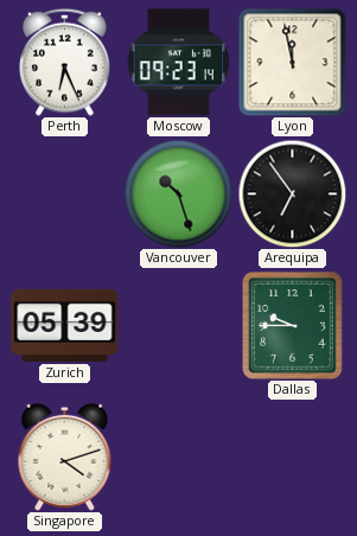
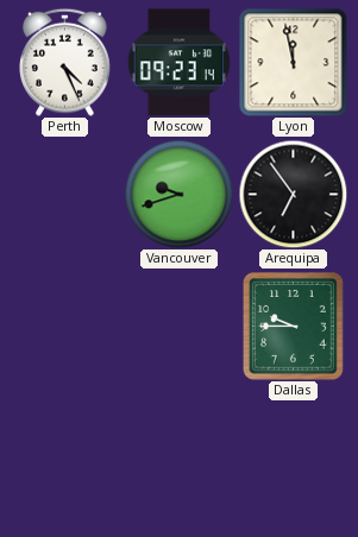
Perth: 6:26 -> 4:26 (65, 62)
Vancouver: 10:27 -> 9:42 (178, 194)
Zurich: 05:39 -> none (65, 325)
Singapore: 4:12 -> none (65, 457)
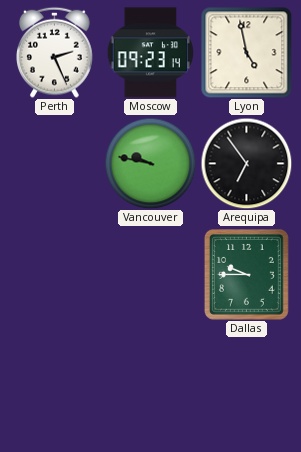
Perth: 4:26 -> 2:26 (55, 52)
Lyon: 11:58 -> 4:58 (247, 53)
Vancouver: 9:42 -> 9:47 (150, 163)
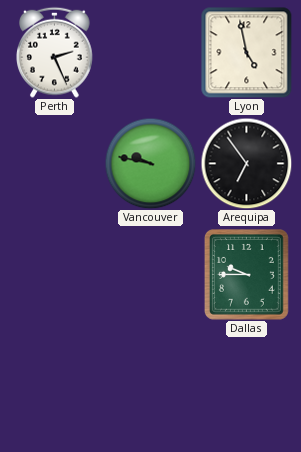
Moscow: 09:23 -> none (151, 53)
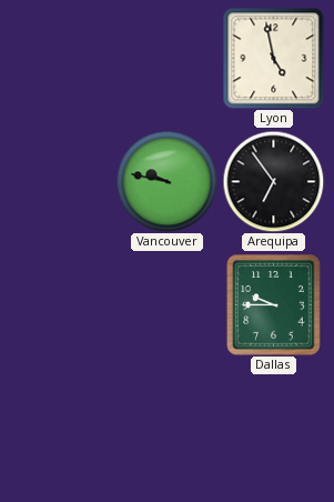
Perth: 2:26 -> none (55, 52)
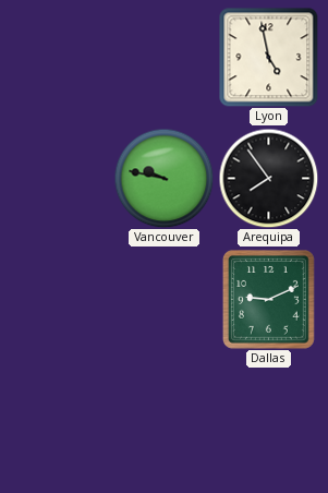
Arequipa: 6:54 -> 7:54 (268, 178)
Dallas: 9:45 -> 9:11 (268, 300)
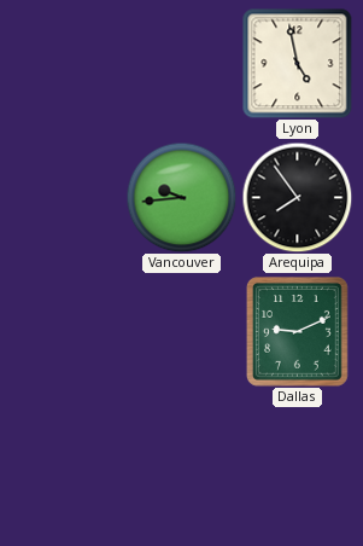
Vancouver: 9:47 -> 9:44 (181, 197)
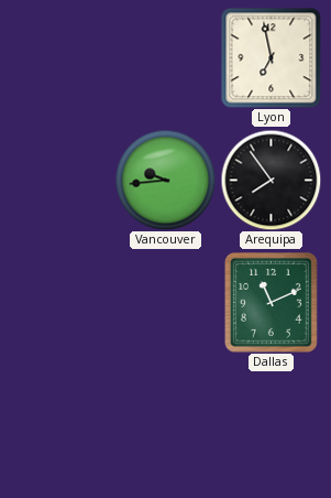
Lyon: 4:58 -> 6:58 (272, 58)
Dallas: 9:11 -> 11:11 (271, 303)
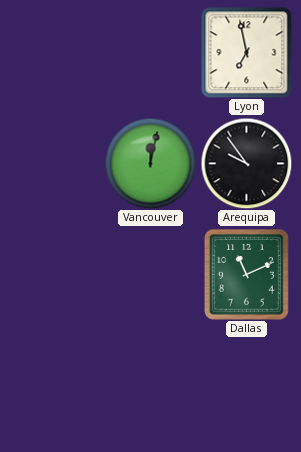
Vancouver: 9:44 -> 12:02 (150, 163)
Arequipa: 7:54 -> 9:54 (246, 163)
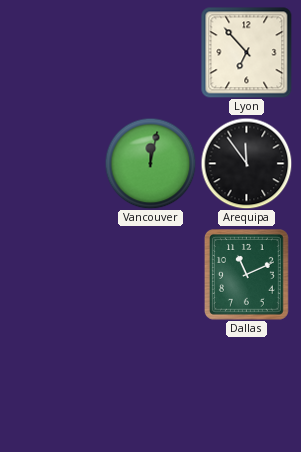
Lyon: 6:58 -> 6:53 (247, 53)
Arequipa: 9:54 -> 11:54 (246, 163)
